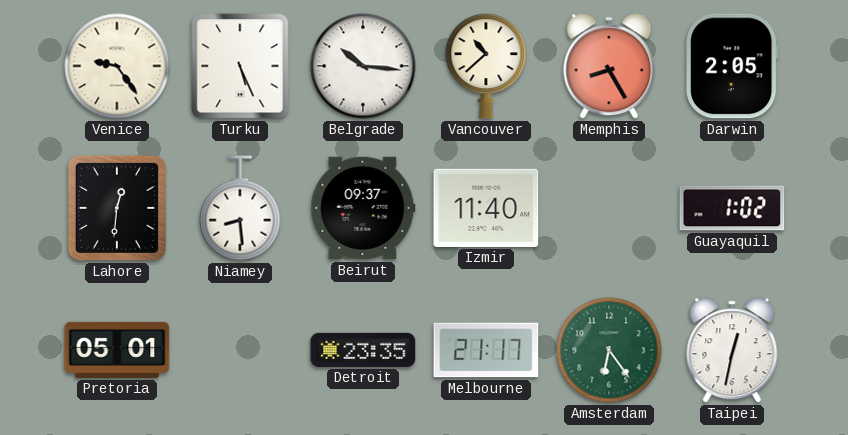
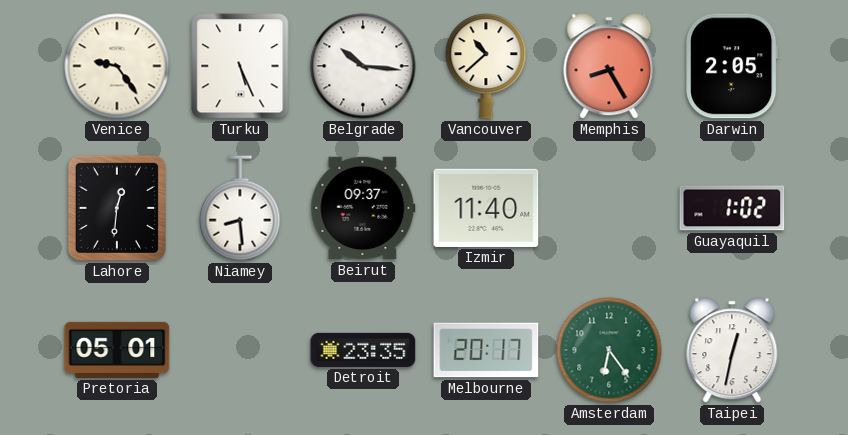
Melbourne: 21:17 -> 20:17 (486, 350)
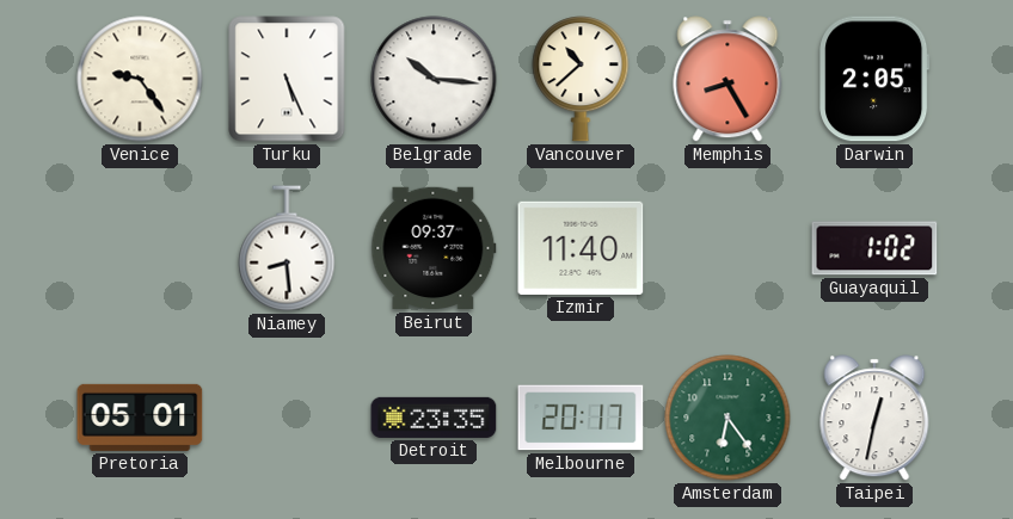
Lahore: 12:31 -> none (117, 208)
